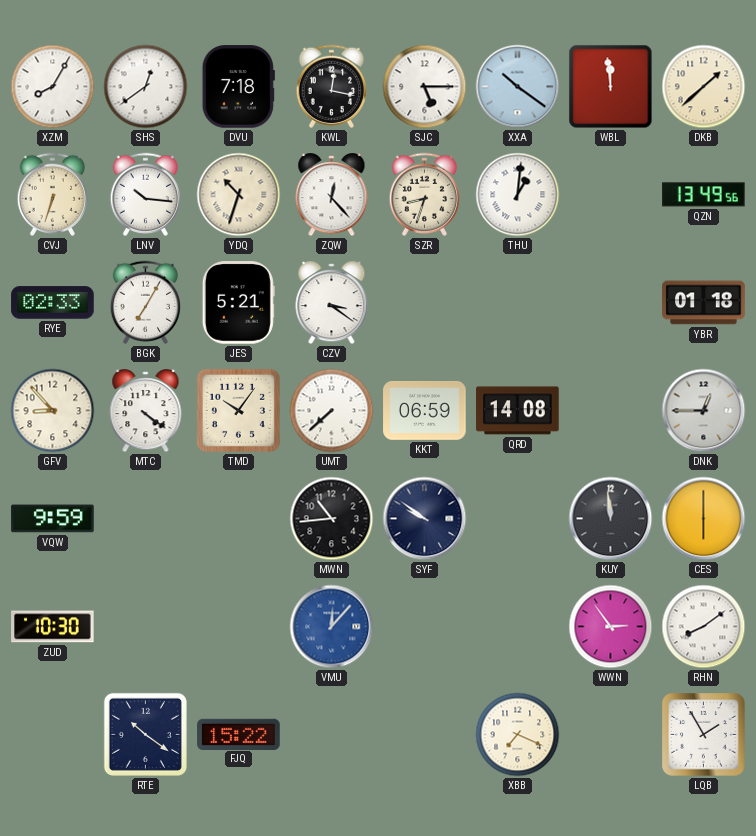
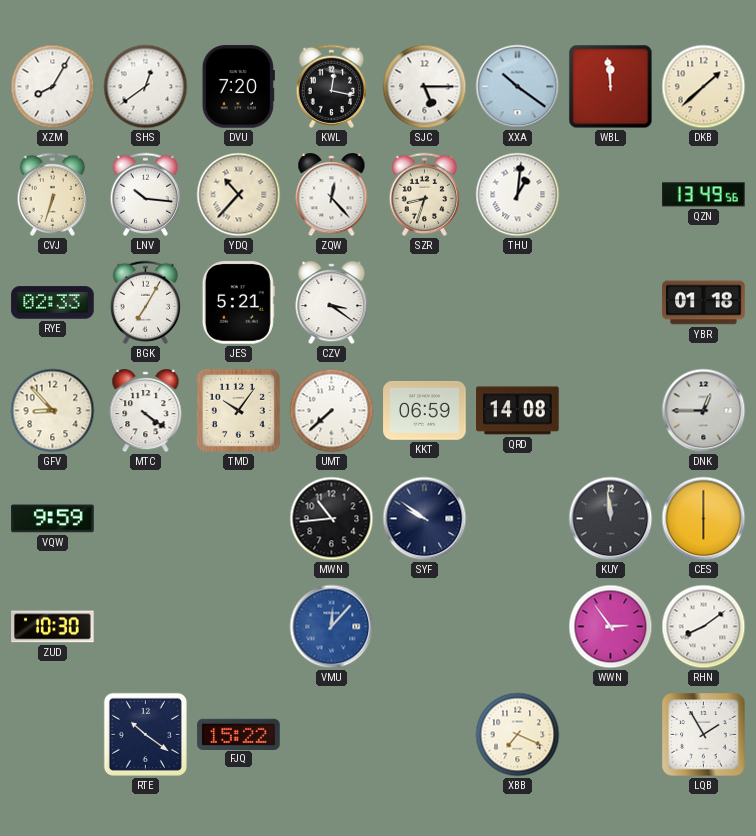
DVU: 7:18 -> 7:20 (238, 87)
YDQ: 10:33 -> 10:37 (239, 195)
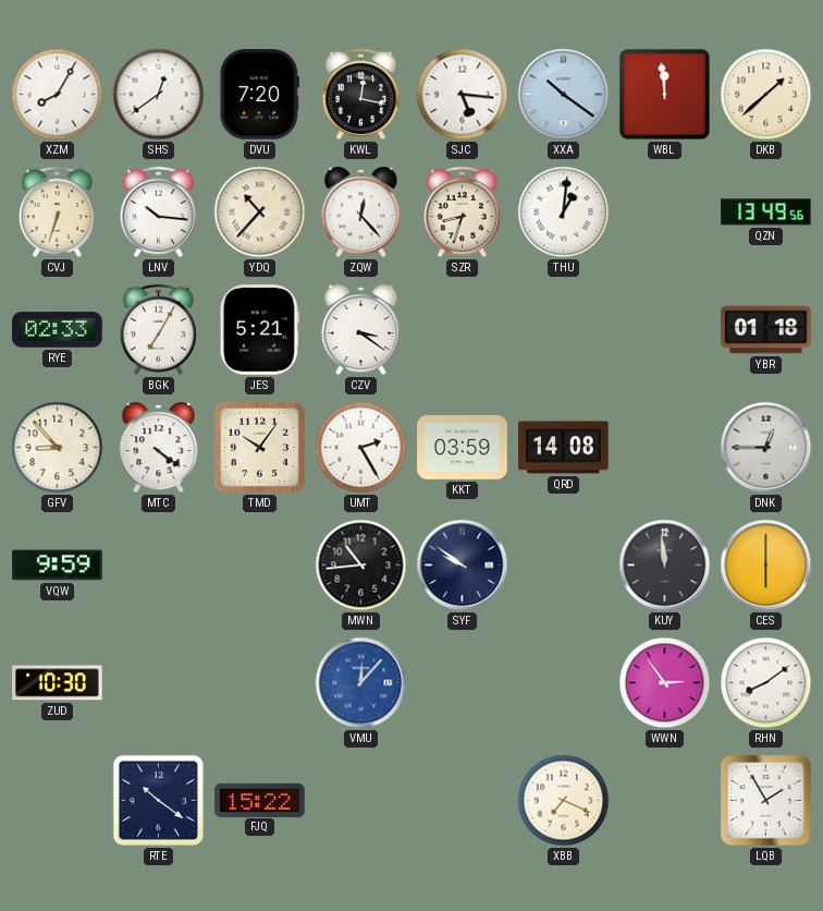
SJC: 5:15 -> 5:16 (463, 95)
UMT: 7:38 -> 2:25 (361, 448)
KKT: 06:59 -> 03:59 (463, 448)
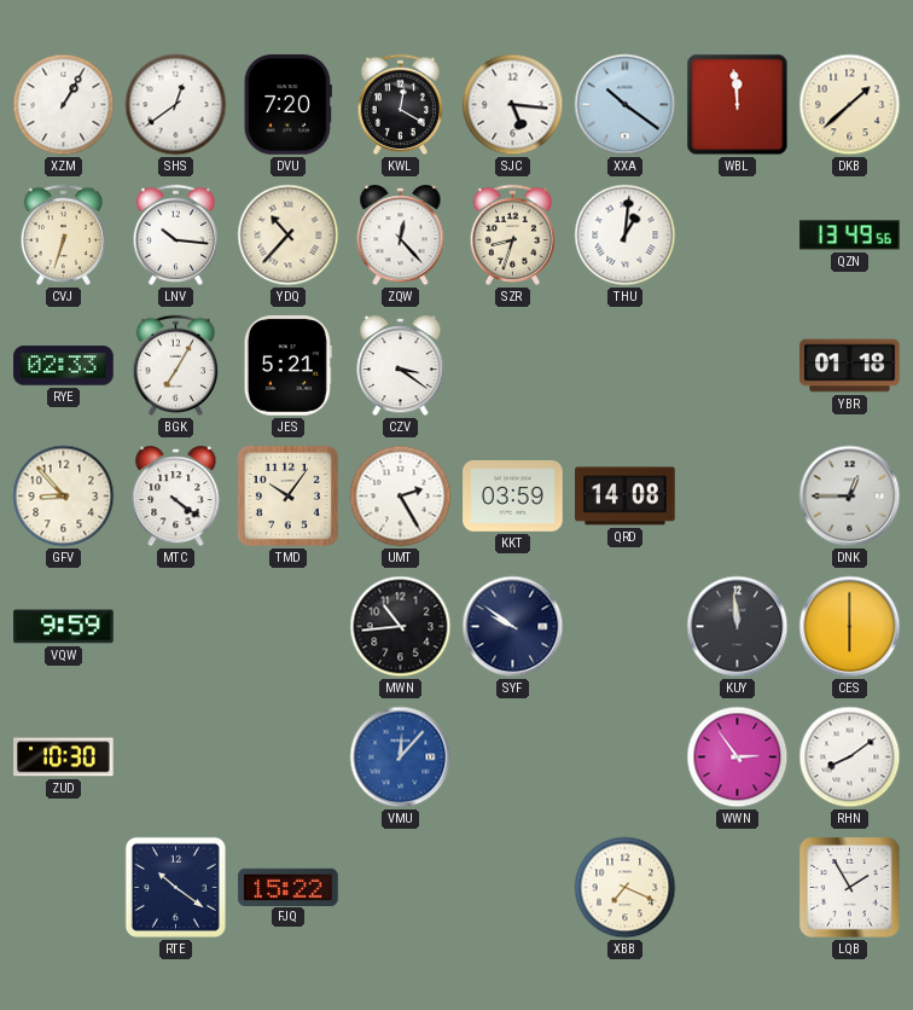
XZM: 8:05 -> 1:05 (64, 105)
KWL: 12:17 -> 12:20 (400, 104)
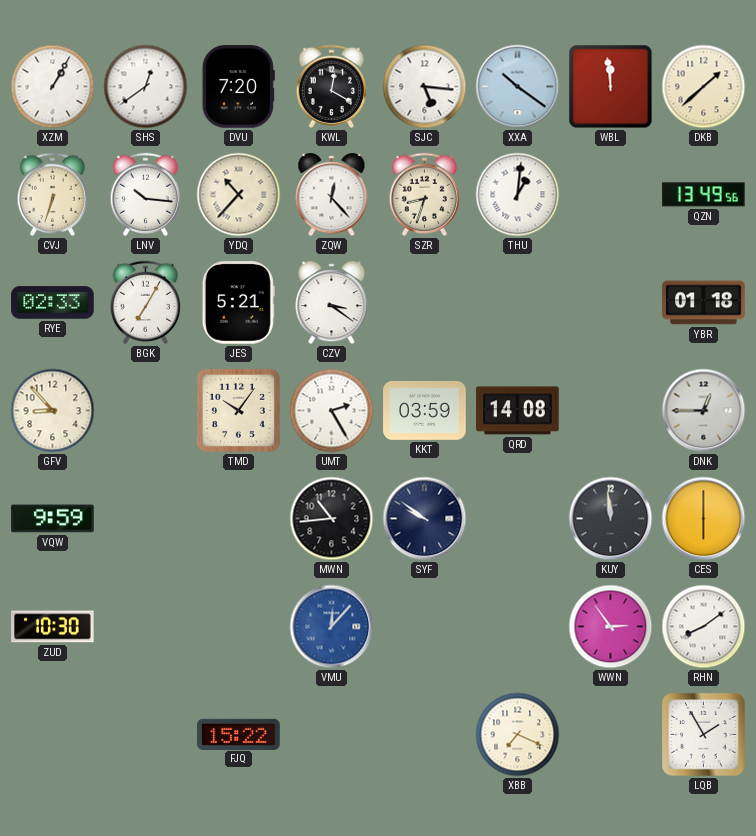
MTC: 4:21 -> none (176, 497)
RTE: 10:21 -> none (175, 887)
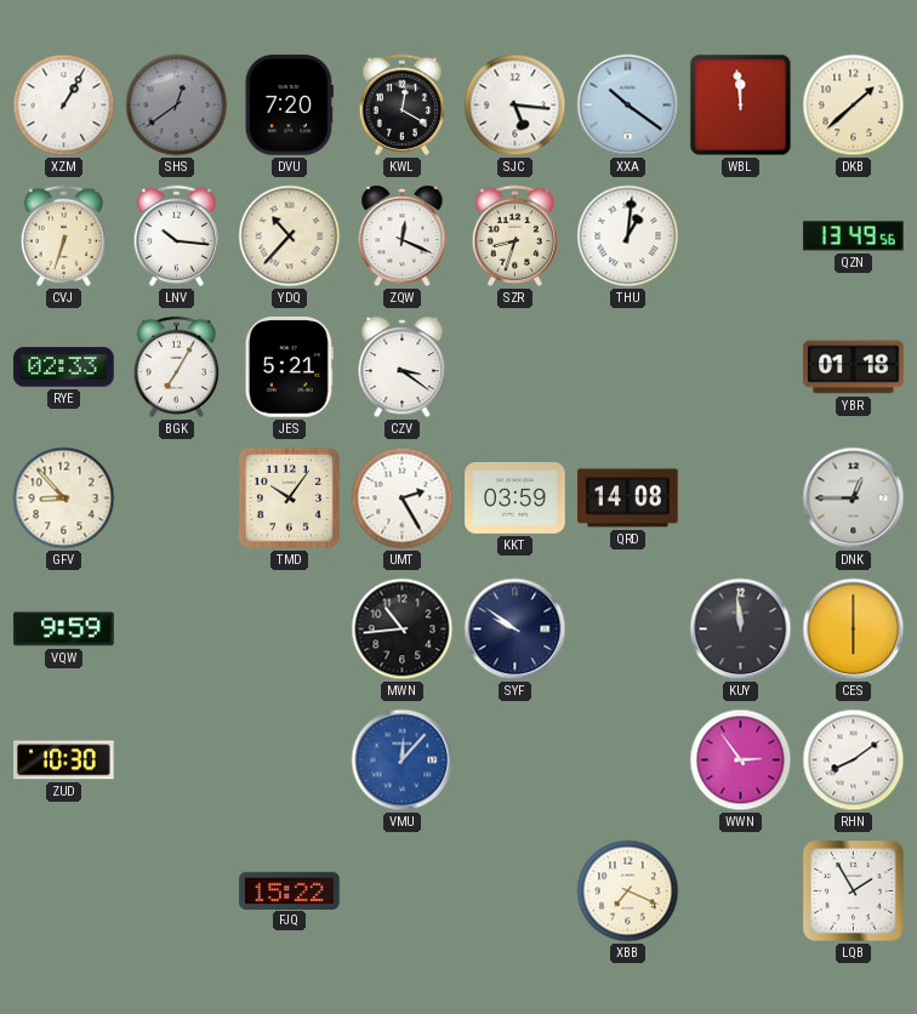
SHS dial: white -> grey (177, 106)
ZQW: 12:23 -> 12:19 (403, 237)
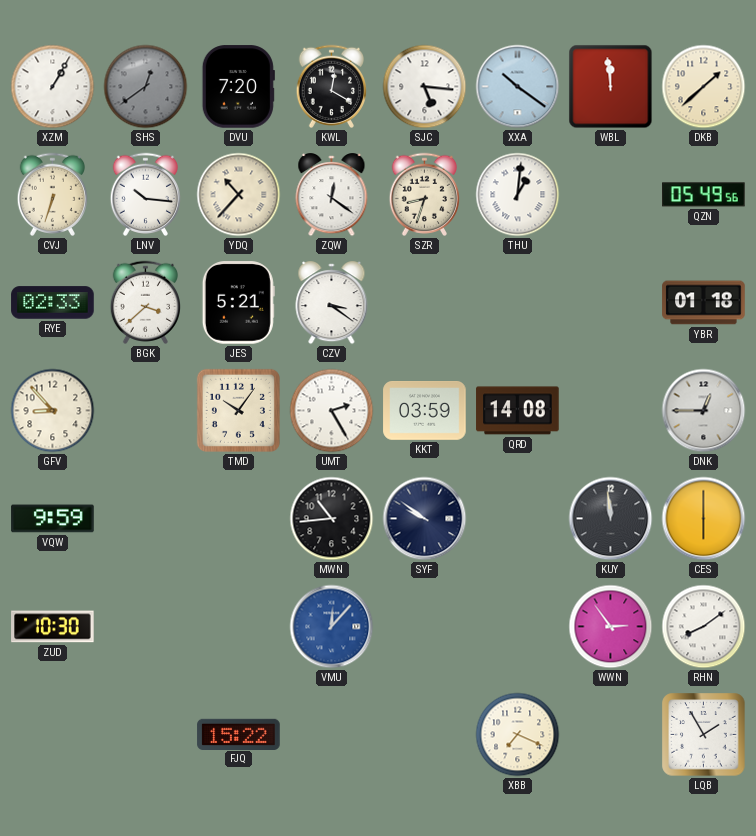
ZQW: 12:19 -> 12:21 (332, 195)
QZN: 13:49 -> 05:49 (704, 195)
BGK: 7:05 -> 3:38 (145, 302)
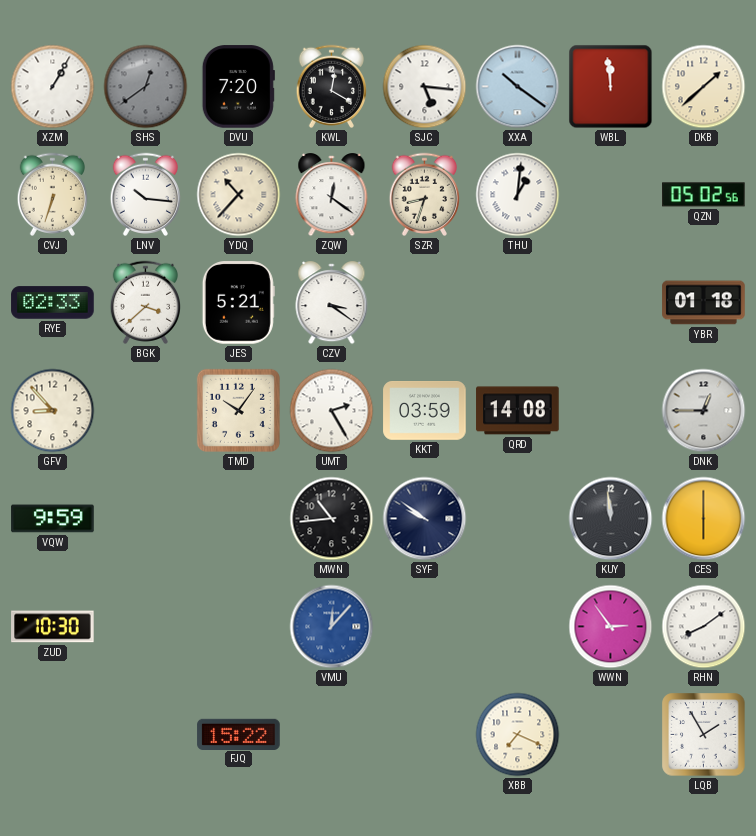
QZN: 05:49 -> 05:02 (704, 195)
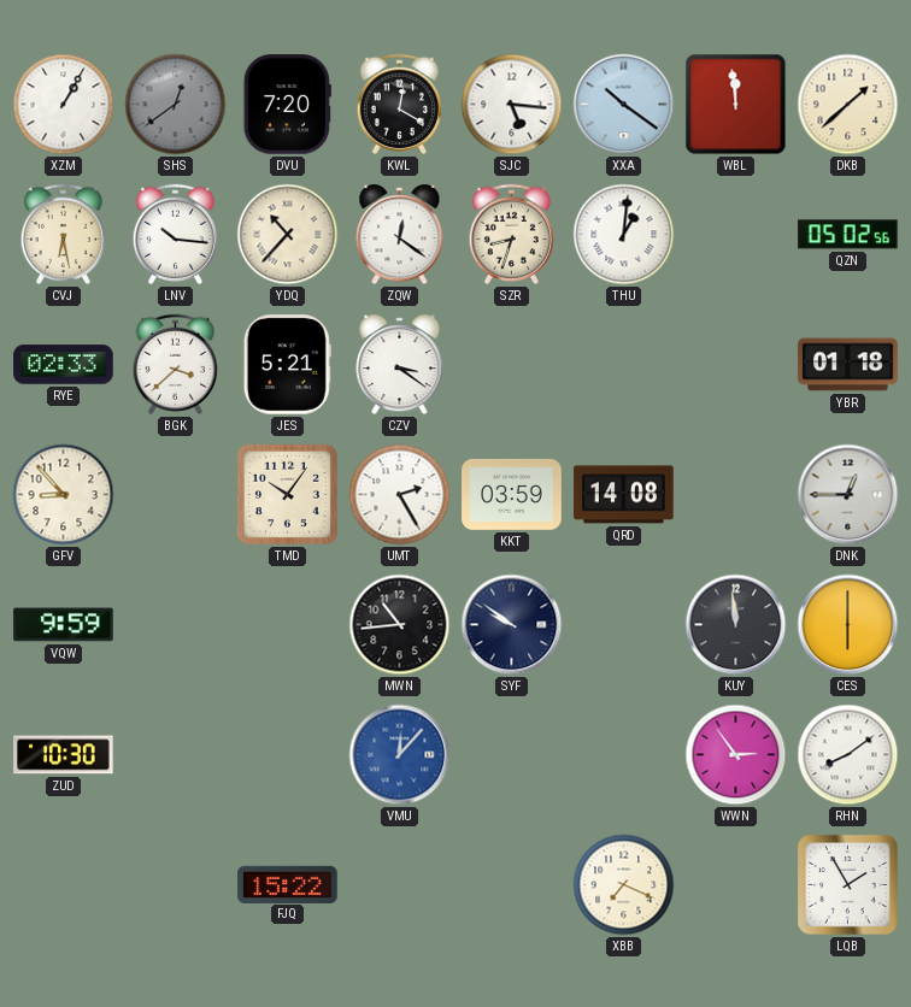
CVJ: 6:33 -> 6:28 (63, 234)
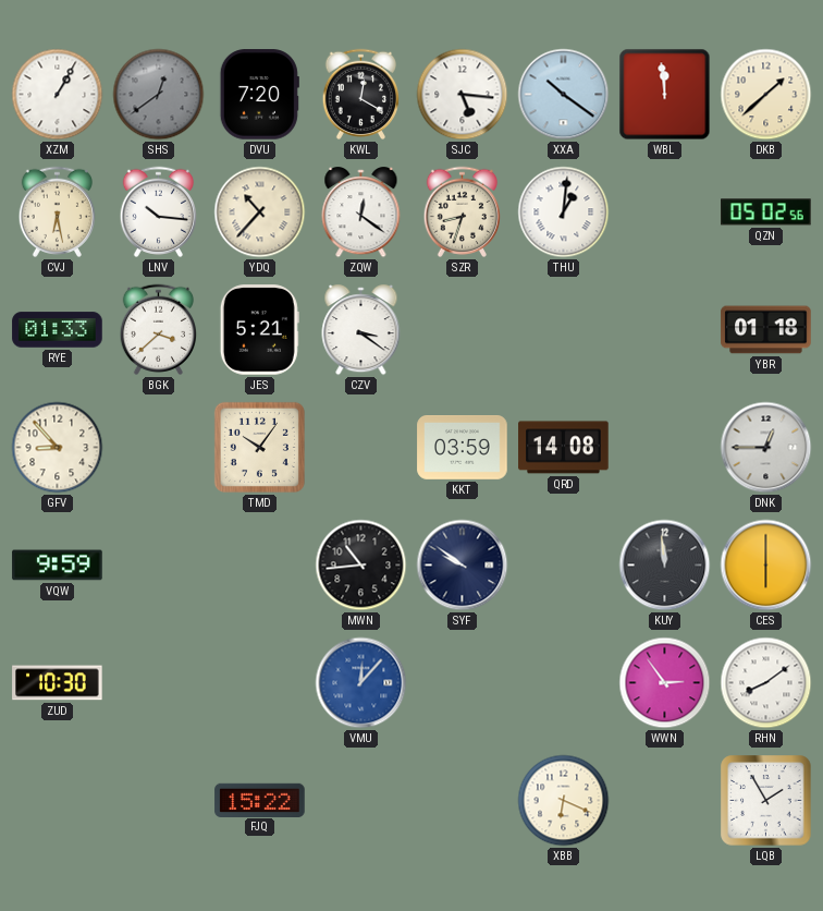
RYE: 02:33 -> 01:33 (58, 330)
UMT: 2:25 -> none (400, 495)
XBB: 7:19 -> 6:19 (564, 801)
